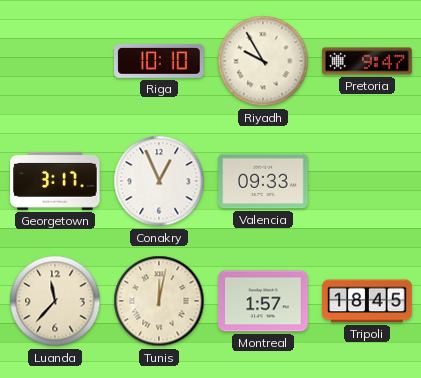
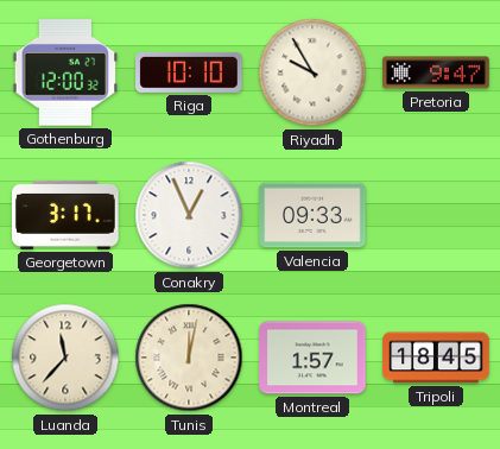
Gothenburg: none -> 12:00 (65, 72)
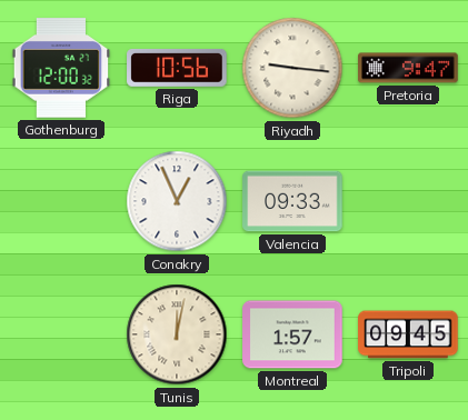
Riga: 10:10 -> 10:56 (177, 68)
Riyadh: 9:55 -> 9:16 (292, 68)
Georgetown: 3:17 -> none (65, 215)
Luanda: 11:37 -> none (65, 358)
Tripoli: 18:45 -> 09:45 (408, 334)
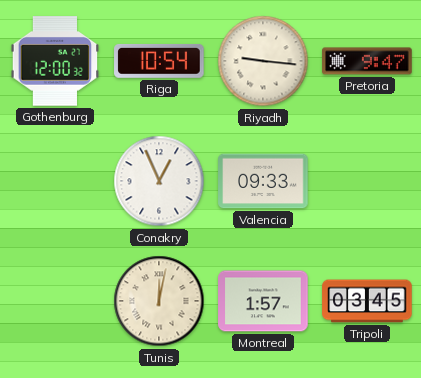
Riga: 10:56 -> 10:54 (159, 61)
Tripoli: 09:45 -> 03:45 (367, 301)
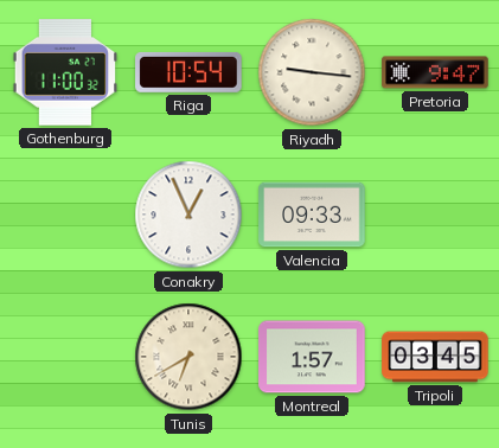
Gothenburg: 12:00 -> 11:00 (65, 72)
Tunis: 12:02 -> 6:40 (188, 357)
